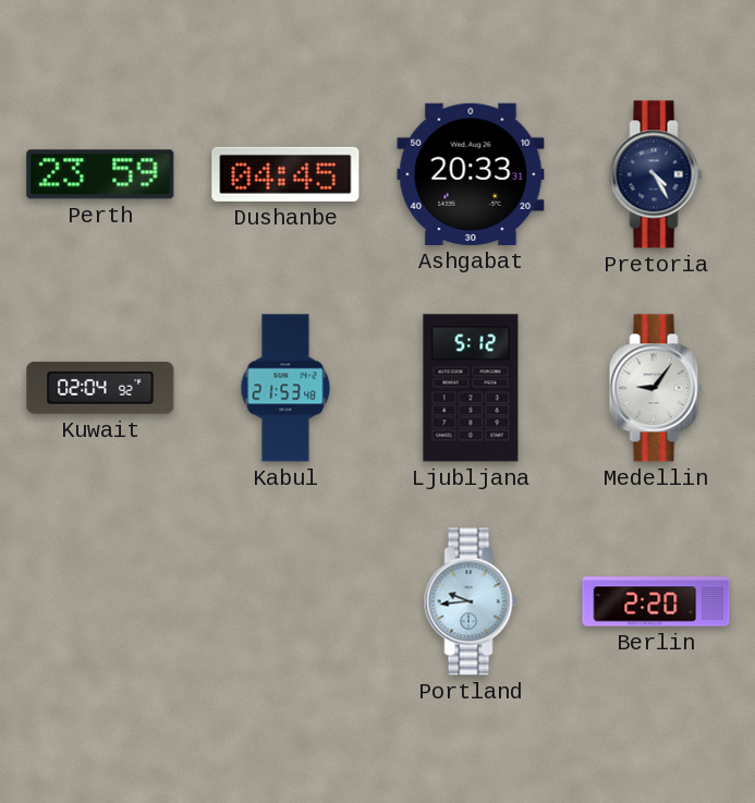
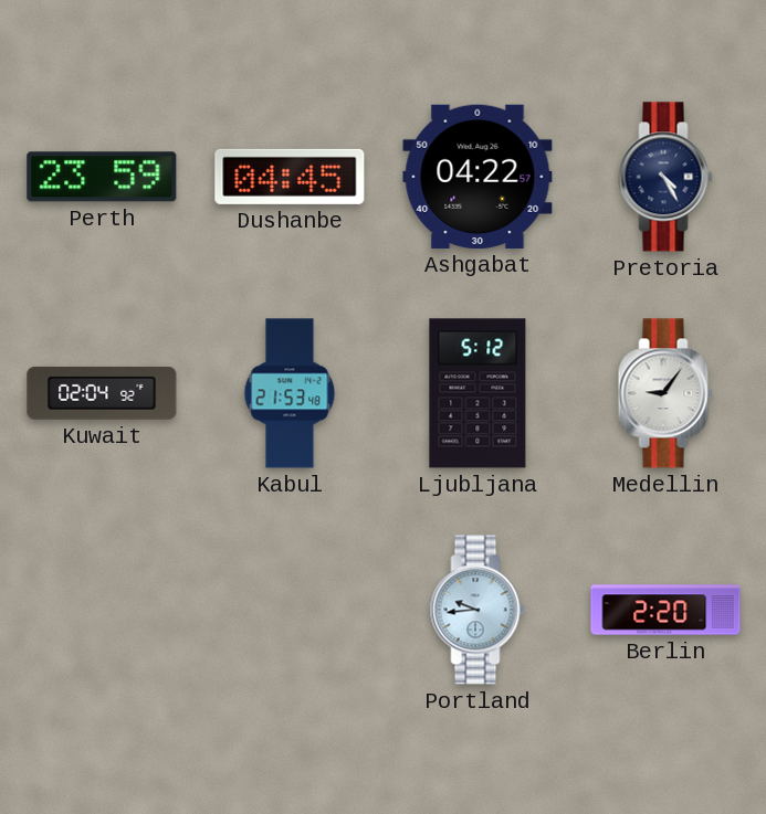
Ashgabat: 20:33 -> 04:22 (478, 177)
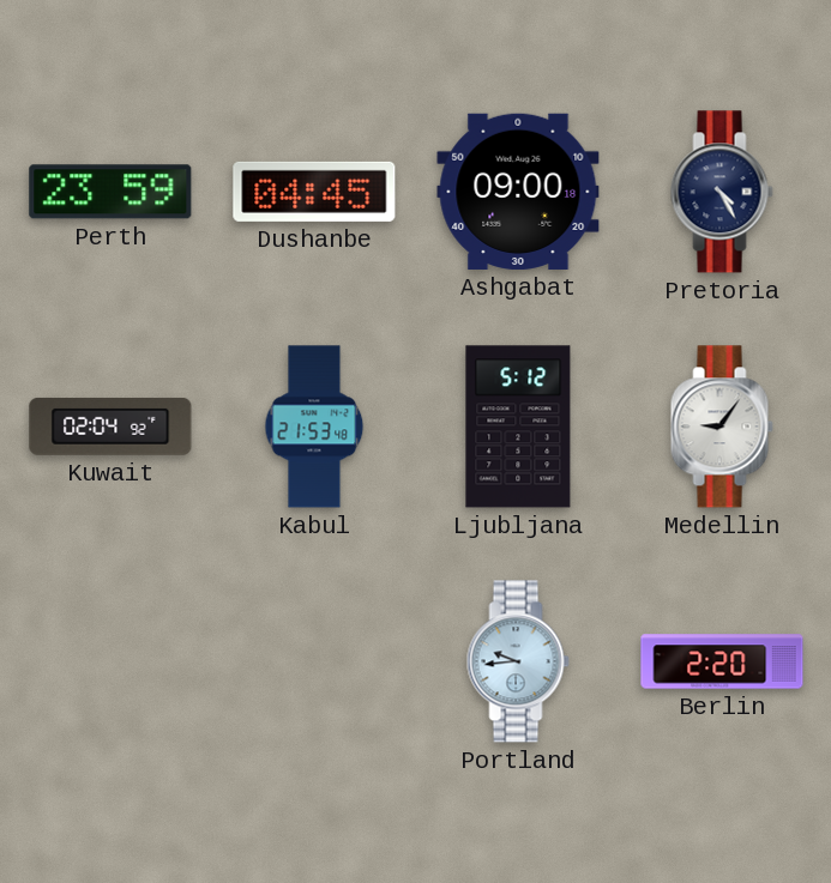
Ashgabat: 04:22 -> 09:00 (518, 192)
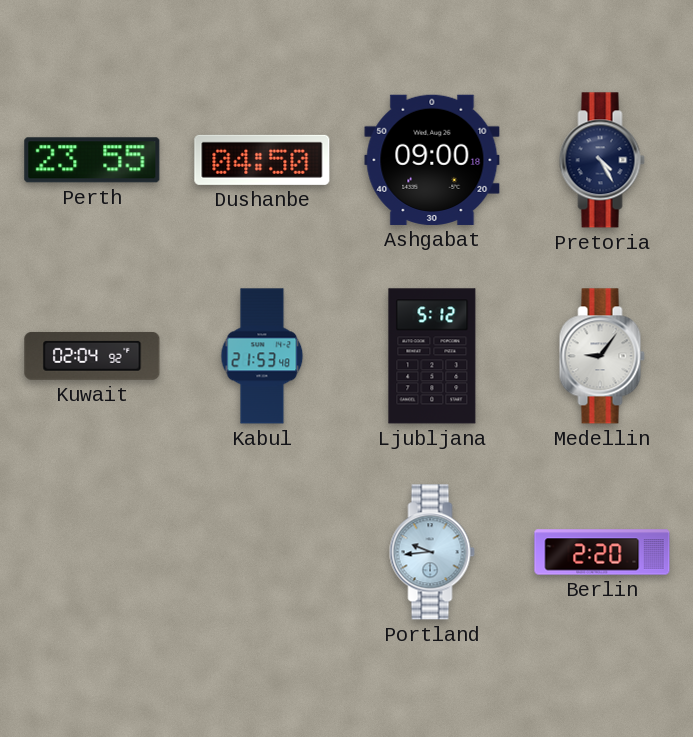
Perth: 23:59 -> 23:55 (92, 160)
Dushanbe: 04:45 -> 04:50 (262, 160)
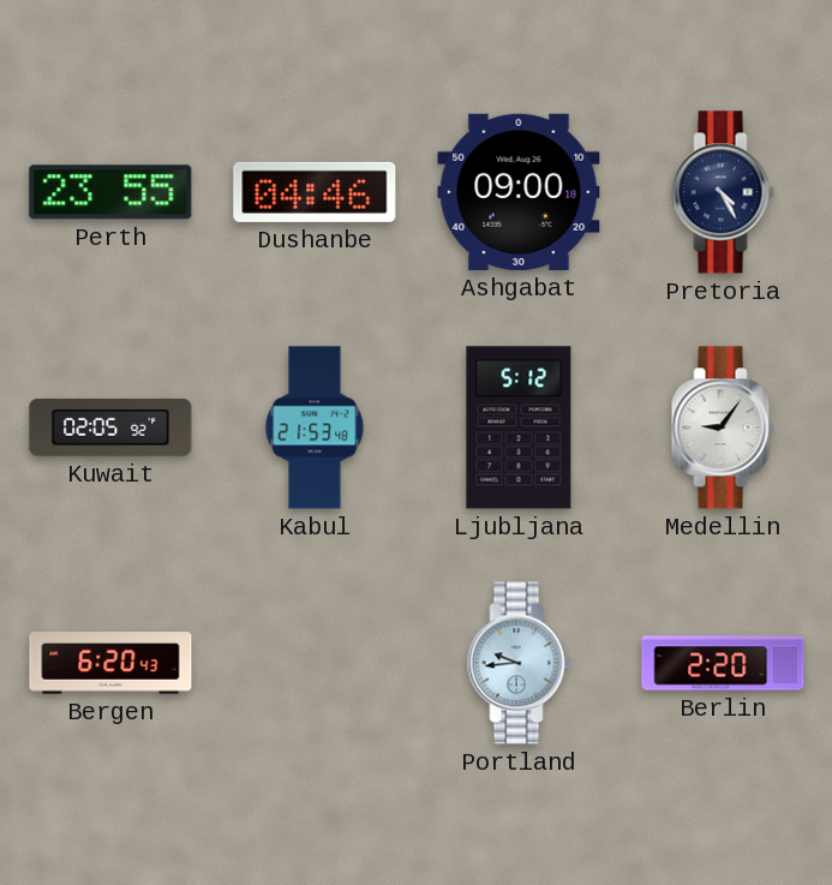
Dushanbe: 04:50 -> 04:46 (315, 192)
Kuwait: 02:04 -> 02:05 (110, 427)
Bergen: none -> 6:20 (110, 663)
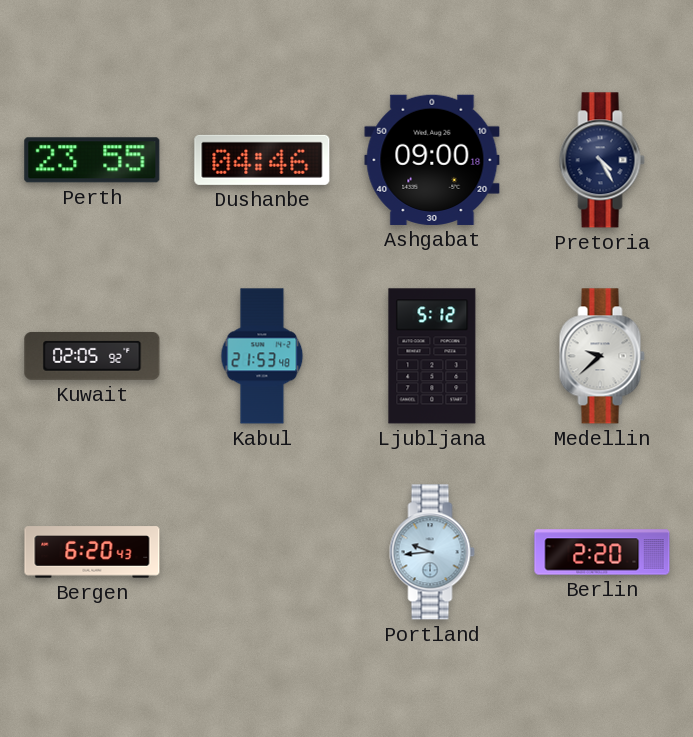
Medellin: 9:06 -> 9:38 (602, 356)
